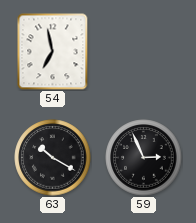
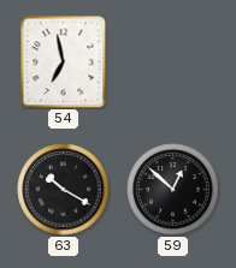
59: 2:56 -> 12:52 (173, 190)
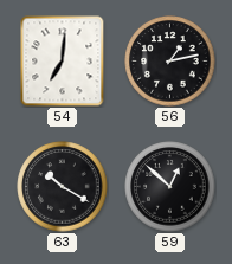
54: 6:58 -> 7:01 (63, 60)
56: none -> 1:13 (170, 62)
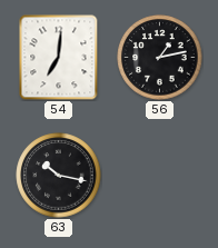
63: 10:20 -> 10:17 (59, 176)
59: 12:52 -> none (170, 187)
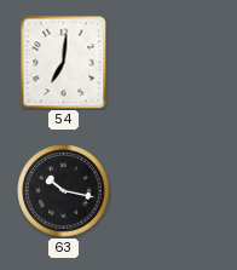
56: 1:13 -> none (160, 58)
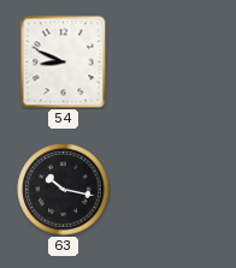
54: 7:01 -> 8:49 (64, 61)
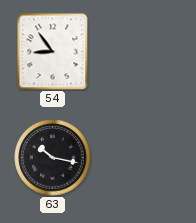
54: 8:49 -> 8:54 (53, 51)
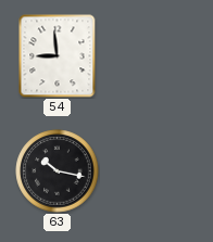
54: 8:54 -> 8:59 (58, 55)
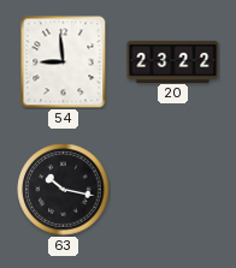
20: none -> 23:22 (173, 61)
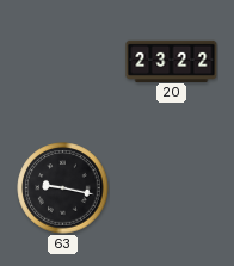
54: 8:59 -> none (64, 61)
63: 10:17 -> 9:17 (63, 188)
